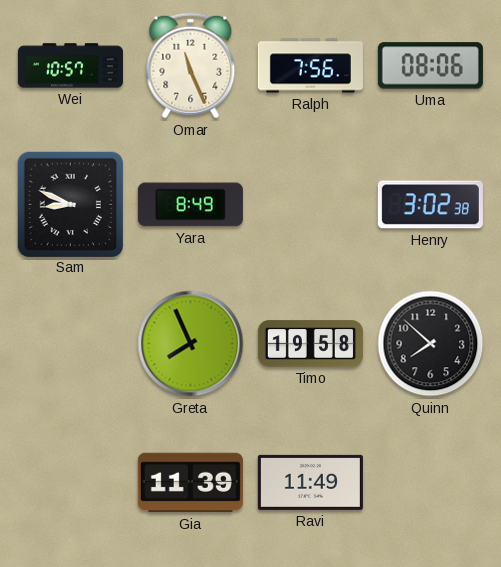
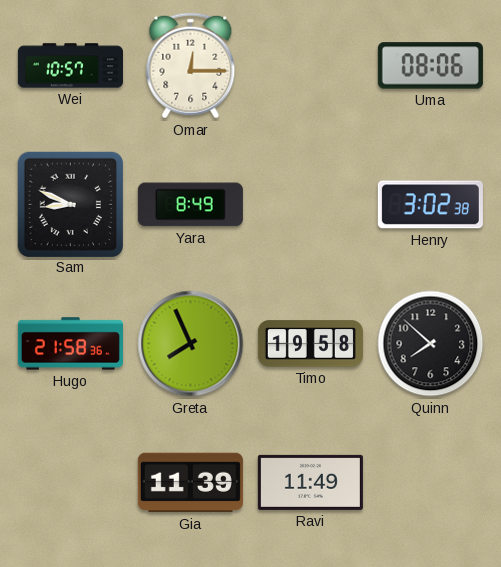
Omar: 11:26 -> 12:15 (191, 66)
Ralph: 7:56 -> none (310, 66)
Hugo: none -> 21:58 (70, 344)
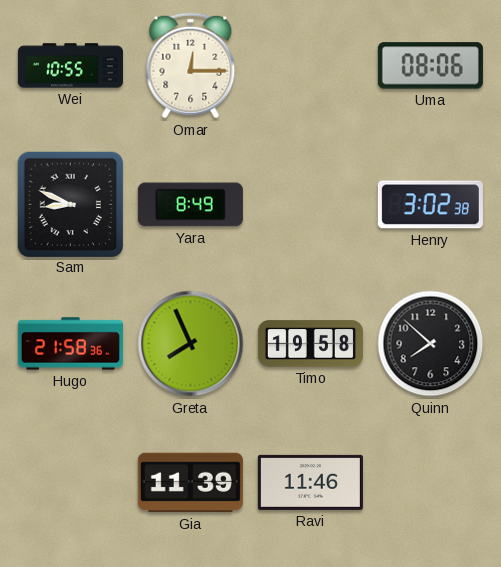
Wei: 10:57 -> 10:55 (70, 66)
Ravi: 11:49 -> 11:46 (310, 482)
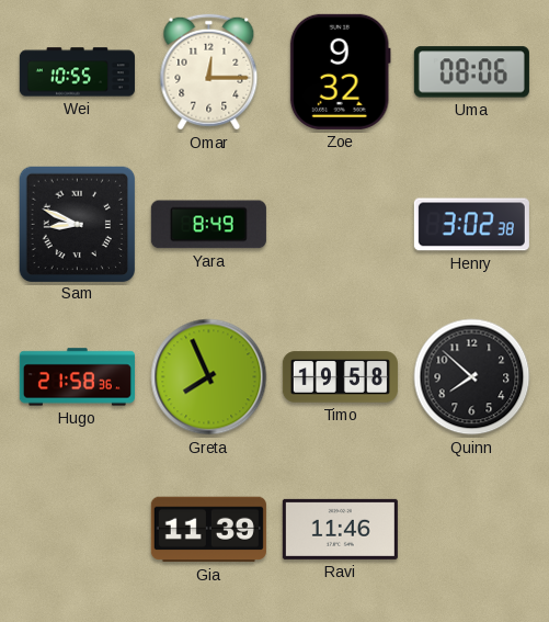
Zoe: none -> 9:32 (340, 71)
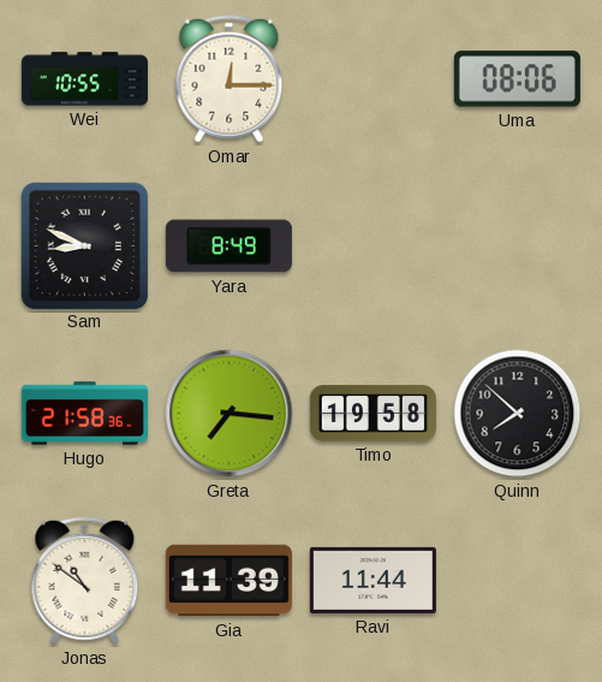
Zoe: 9:32 -> none (340, 71)
Henry: 3:02 -> none (471, 225)
Greta: 7:56 -> 7:16 (230, 414)
Jonas: none -> 10:51 (85, 581)
Ravi: 11:46 -> 11:44 (372, 580)
